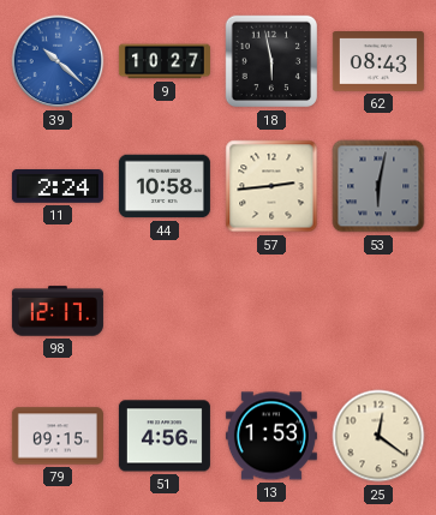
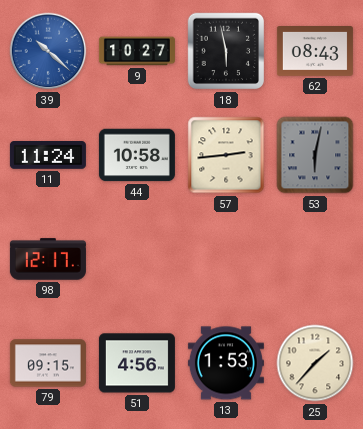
11: 2:24 -> 11:24 (48, 156)
25: 12:21 -> 1:37 (315, 363)
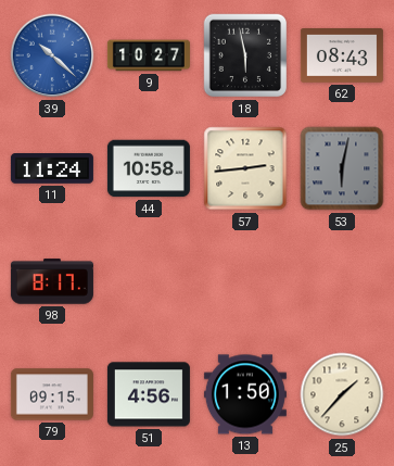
98: 12:17 -> 8:17 (52, 281)
13: 1:53 -> 1:50 (245, 394)
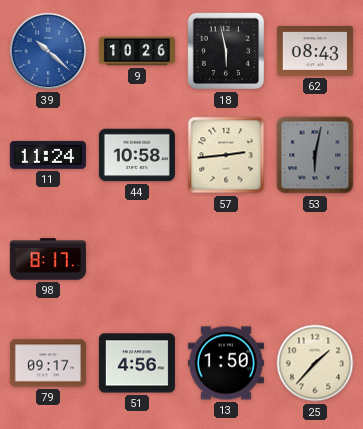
9: 10:27 -> 10:26 (137, 51)
79: 09:15 -> 09:17 (48, 363)
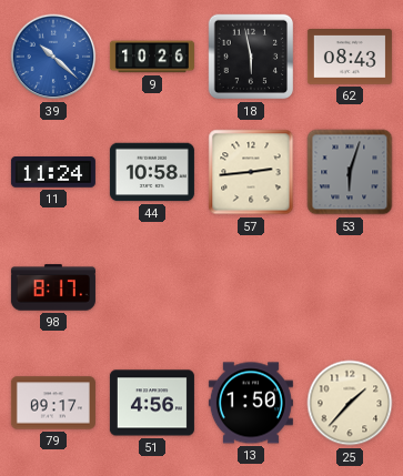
53: 6:02 -> 6:03 (350, 172)
